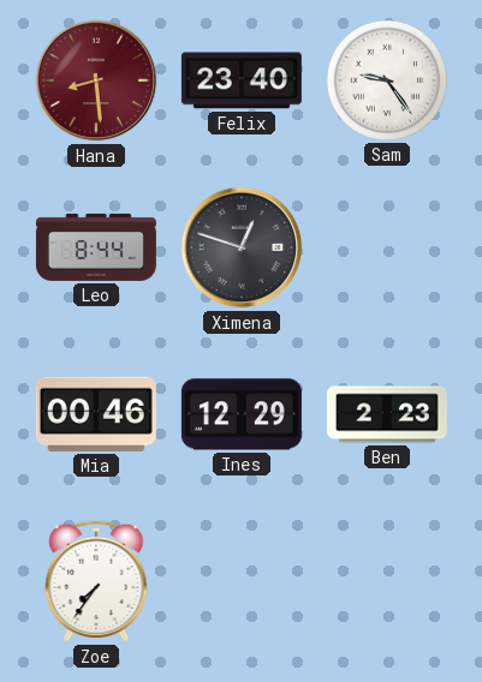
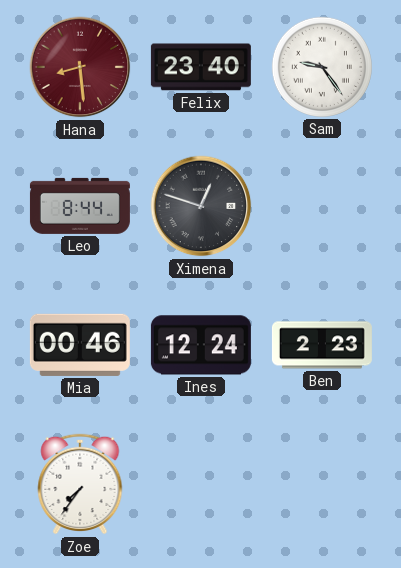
Ines: 12:29 -> 12:24 (201, 345)
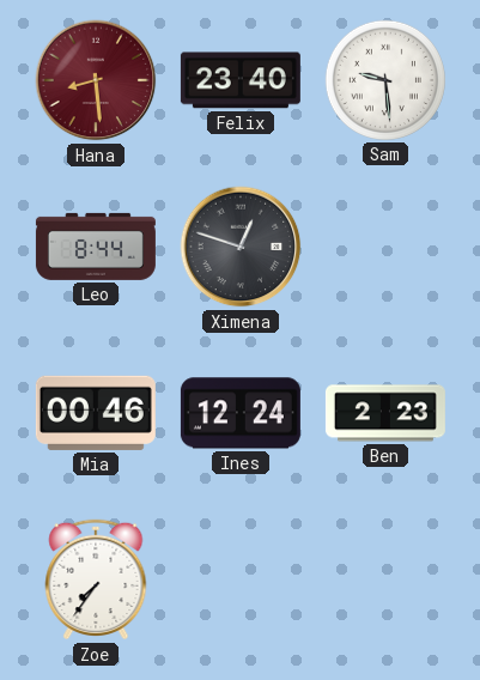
Sam: 9:24 -> 9:29 (385, 80)
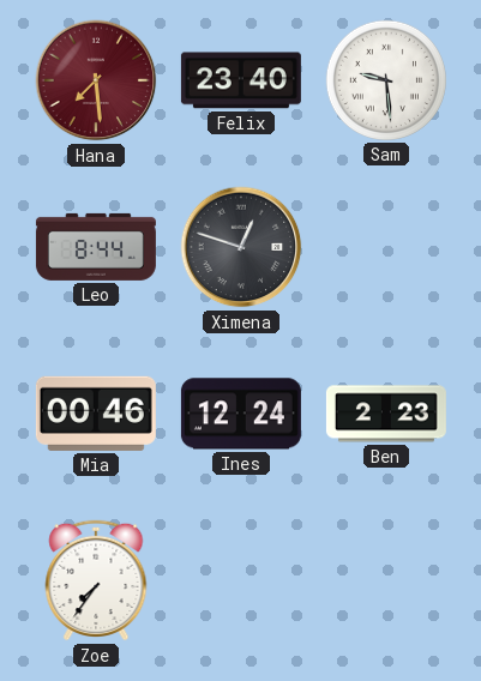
Hana: 8:29 -> 7:29 (96, 80)
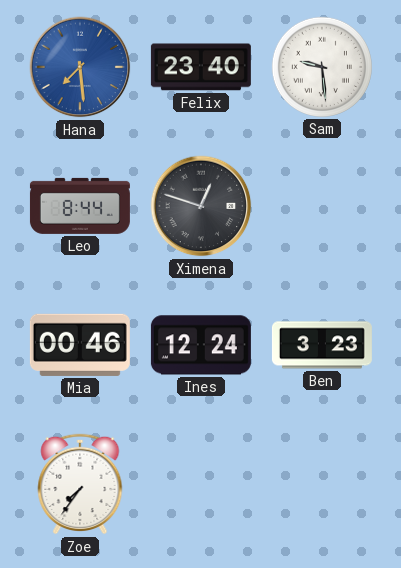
Hana dial: burgundy -> blue (80, 67)
Ben: 2:23 -> 3:23 (322, 345)
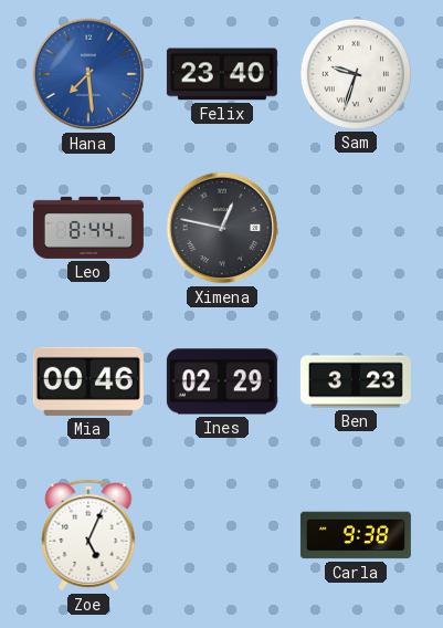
Sam: 9:29 -> 9:33 (356, 74)
Ximena: 12:48 -> 12:47 (222, 228)
Ines: 12:24 -> 02:29 (222, 381)
Zoe: 7:36 -> 5:04 (88, 535)
Carla: none -> 9:38 (356, 535)
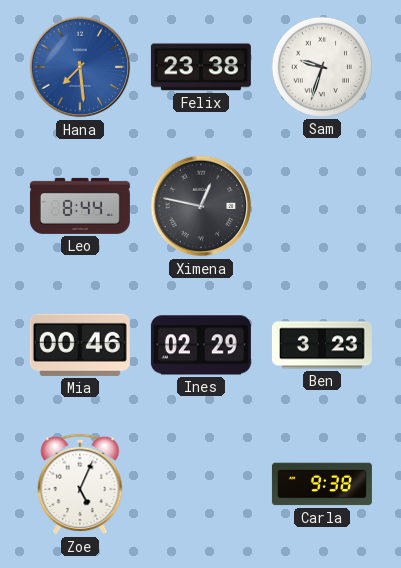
Felix: 23:40 -> 23:38 (201, 67)
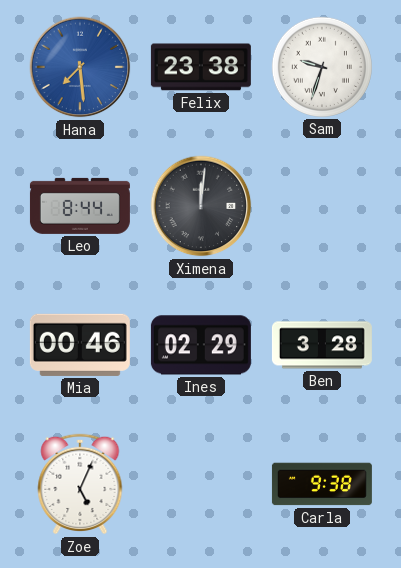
Ximena: 12:47 -> 12:01 (201, 206)
Ben: 3:23 -> 3:28 (322, 345)
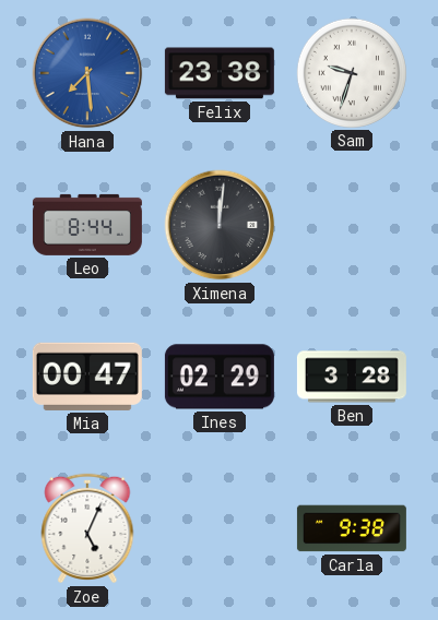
Mia: 00:46 -> 00:47 (87, 377)
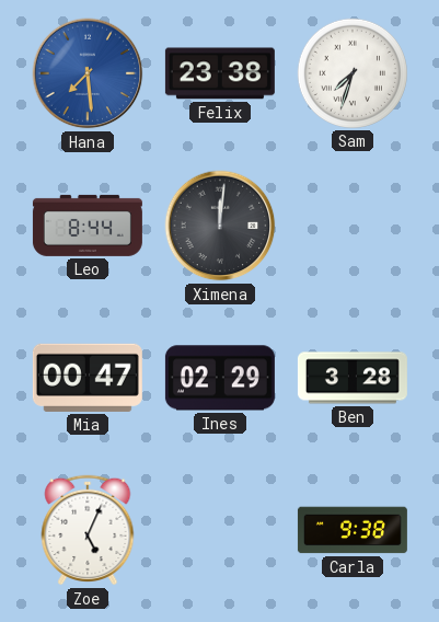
Sam: 9:33 -> 7:33 (353, 73)
